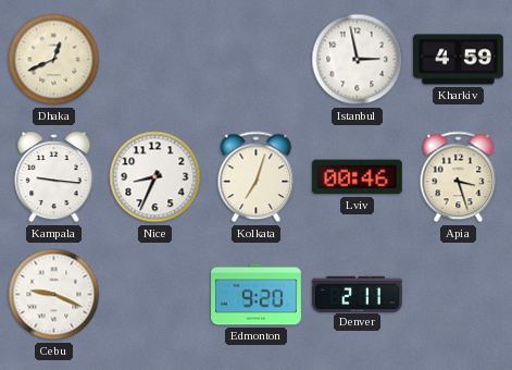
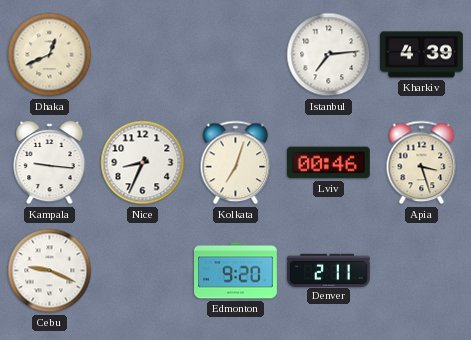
Istanbul: 2:58 -> 7:14 (329, 55)
Kharkiv: 4:59 -> 4:39 (422, 55)
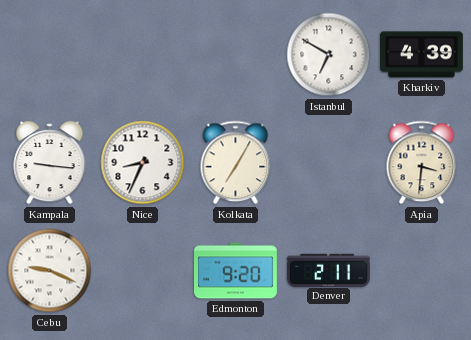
Dhaka: 12:41 -> none (50, 55)
Istanbul: 7:14 -> 6:50 (329, 55)
Kolkata: 7:03 -> 7:05 (236, 163)
Lviv: 00:46 -> none (328, 163)
Apia: 3:27 -> 3:31 (422, 163)
